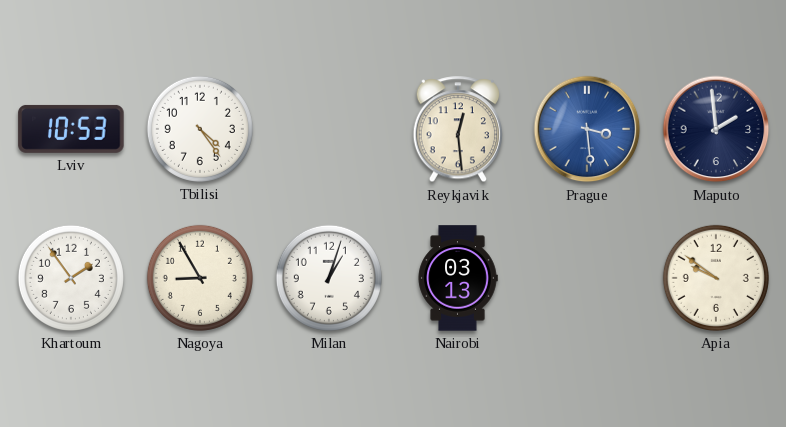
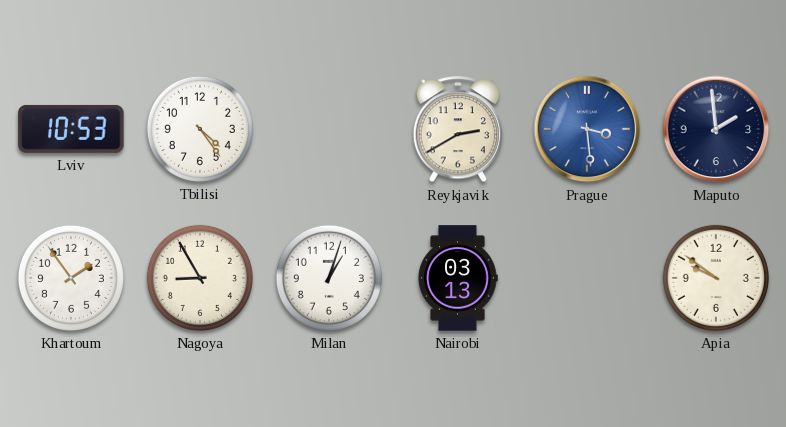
Reykjavik: 12:29 -> 2:40 (457, 130)
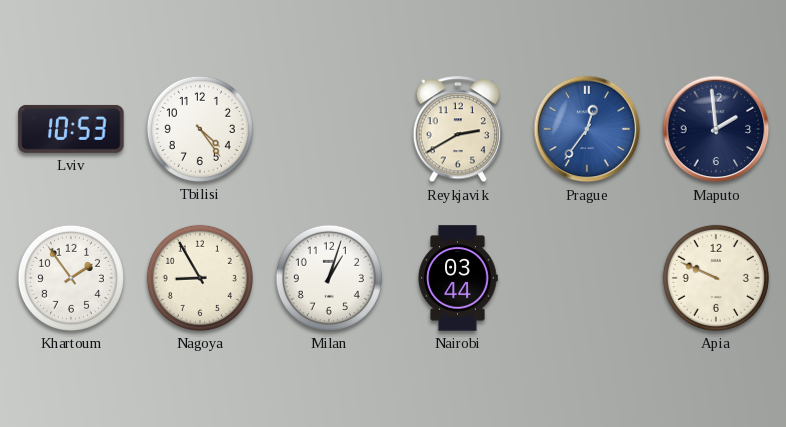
Prague: 3:29 -> 12:36 (587, 129)
Nairobi: 03:13 -> 03:44 (458, 278)
Apia: 9:51 -> 9:49 (716, 278)
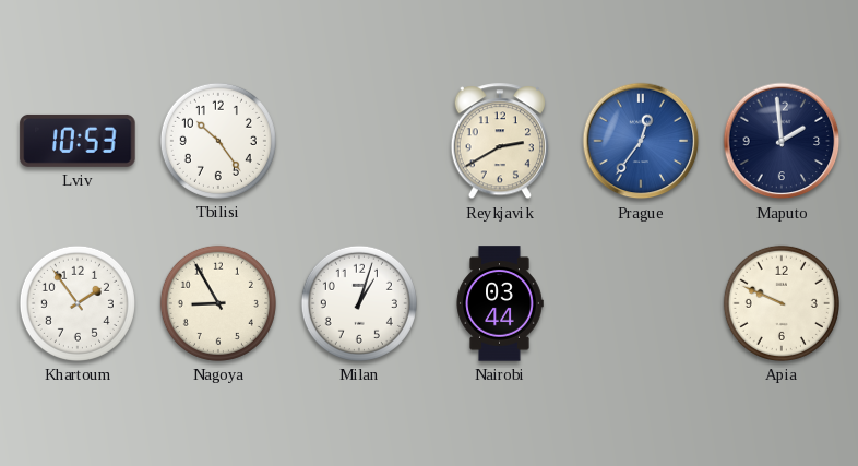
Tbilisi: 4:24 -> 10:24 (218, 141)
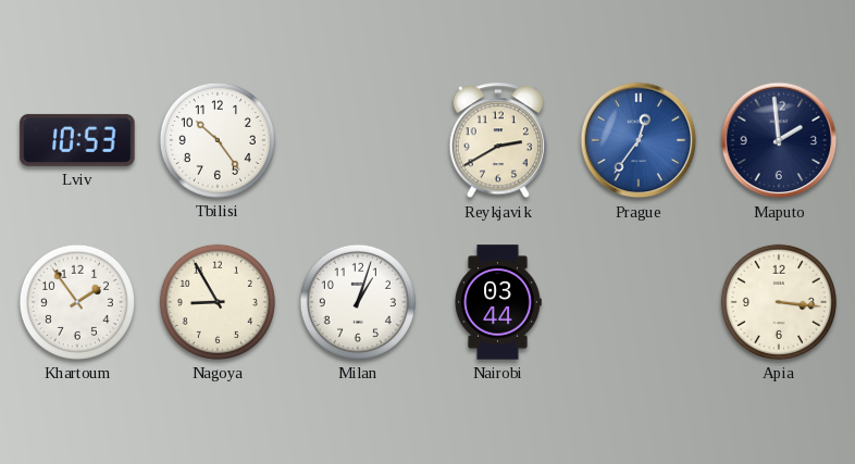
Apia: 9:49 -> 3:16 (779, 302)
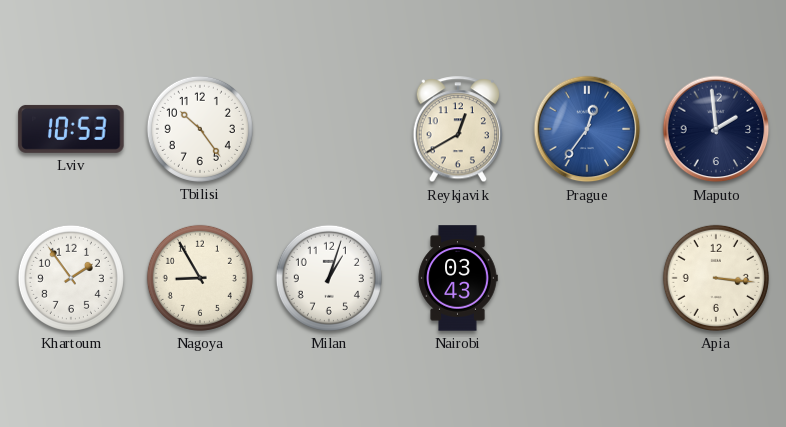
Reykjavik: 2:40 -> 12:40 (457, 130)
Nairobi: 03:44 -> 03:43 (458, 278)
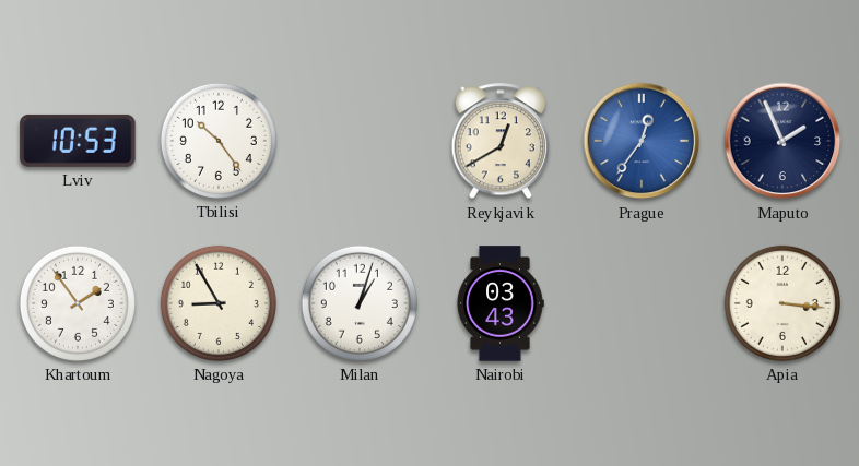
Maputo: 1:59 -> 1:56 (782, 141)
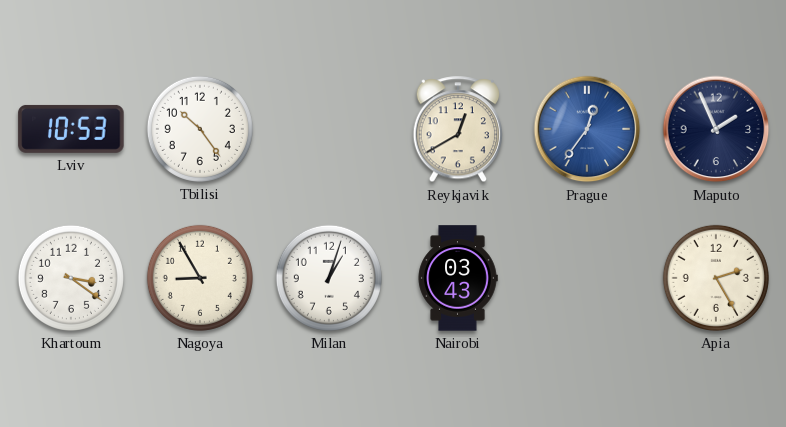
Khartoum: 1:54 -> 3:21 (71, 278)
Apia: 3:16 -> 2:25 (716, 278)
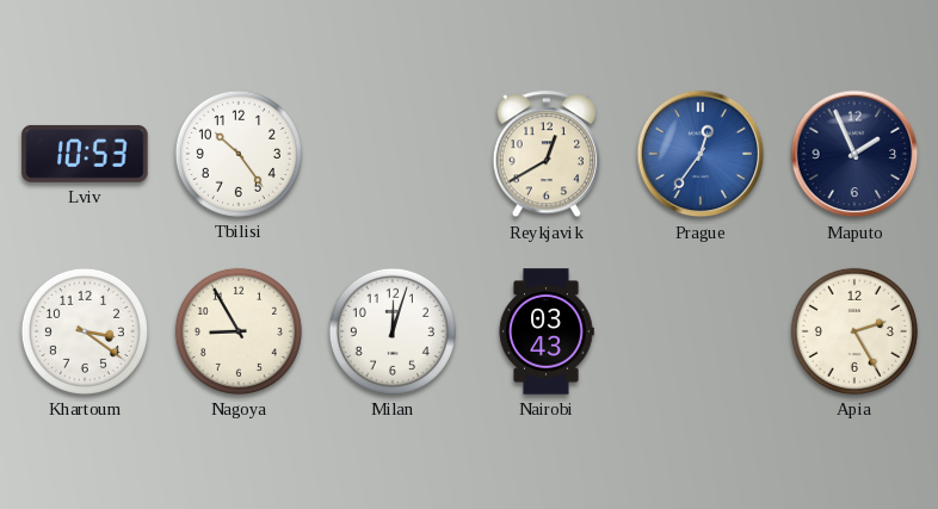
Milan: 1:03 -> 12:03 (393, 331)
